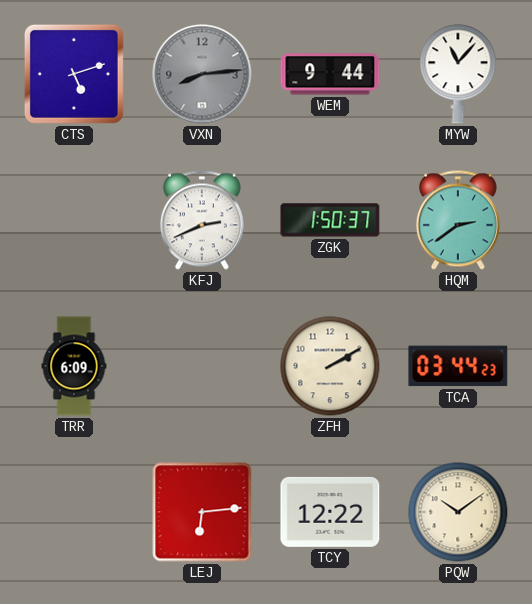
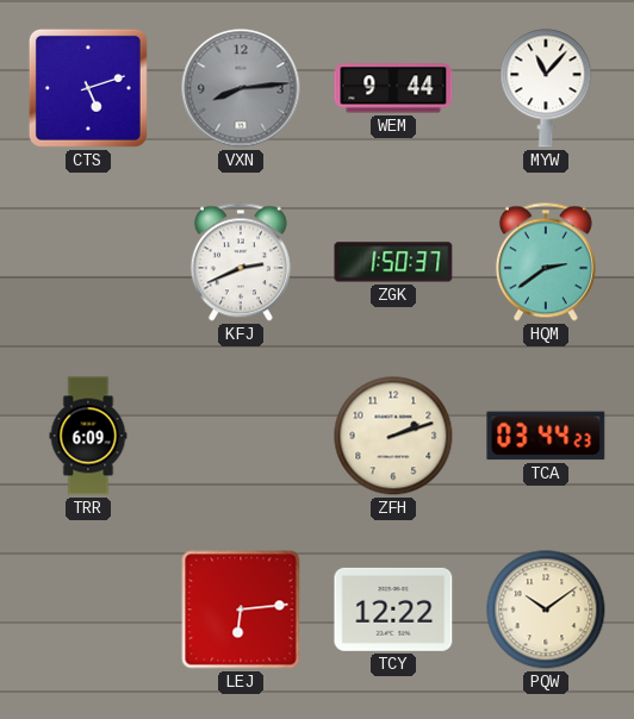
ZFH: 2:10 -> 2:12 (393, 436)
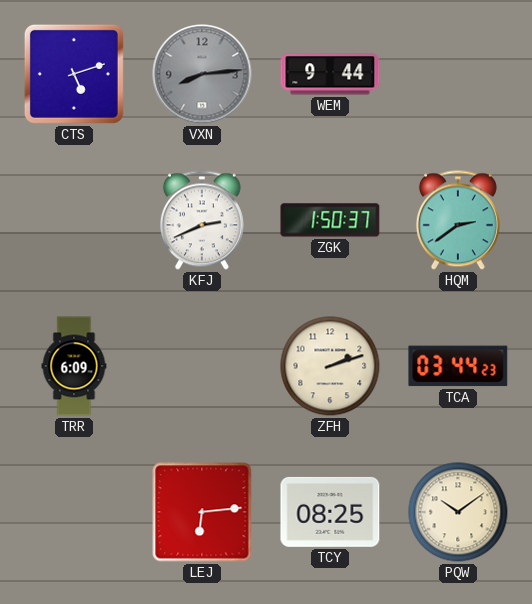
MYW: 11:07 -> none (546, 88)
TCY: 12:22 -> 08:25 (330, 512)
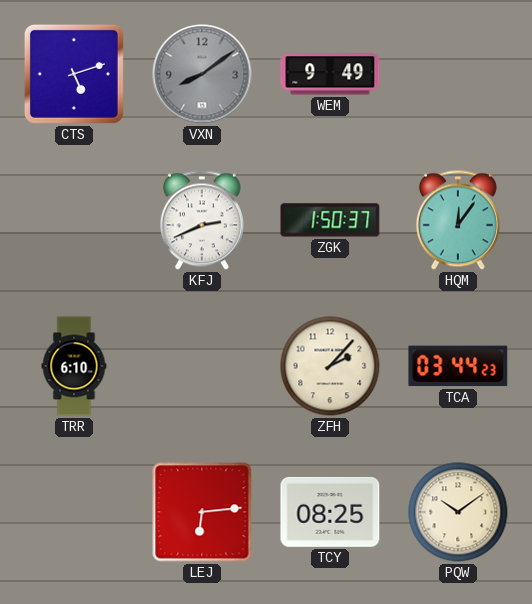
VXN: 8:14 -> 8:09 (202, 74)
WEM: 9:44 -> 9:49 (330, 74)
HQM: 2:39 -> 12:06 (458, 220)
TRR: 6:09 -> 6:10 (74, 366)
ZFH: 2:12 -> 2:07 (330, 366)
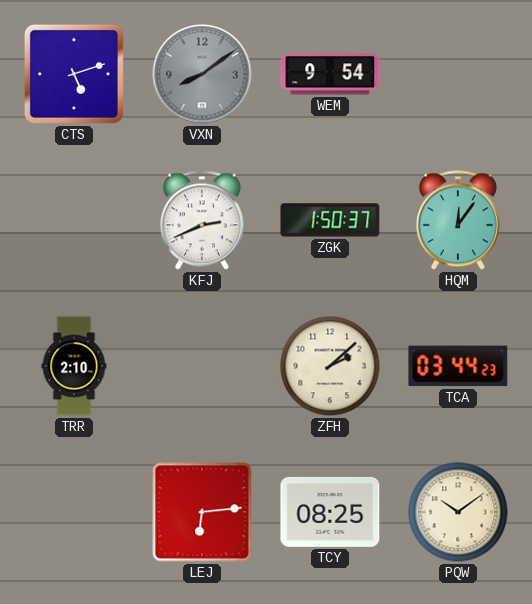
WEM: 9:49 -> 9:54 (330, 74)
TRR: 6:10 -> 2:10 (74, 366)
ZFH: 2:07 -> 2:08 (330, 366)
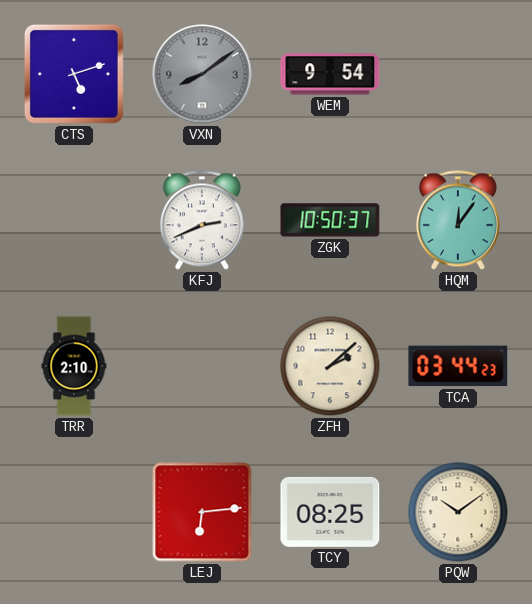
ZGK: 1:50 -> 10:50 (330, 220)
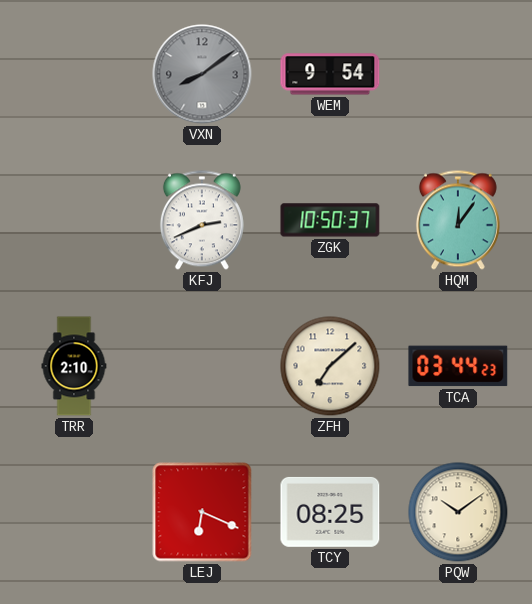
CTS: 5:12 -> none (74, 74)
ZFH: 2:08 -> 7:08 (330, 366)
LEJ: 6:14 -> 6:19 (202, 512)
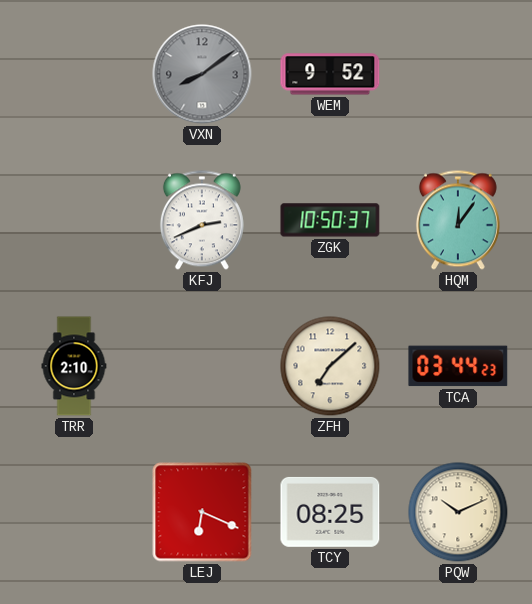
WEM: 9:54 -> 9:52 (330, 74)
PQW: 10:09 -> 10:11 (458, 512)
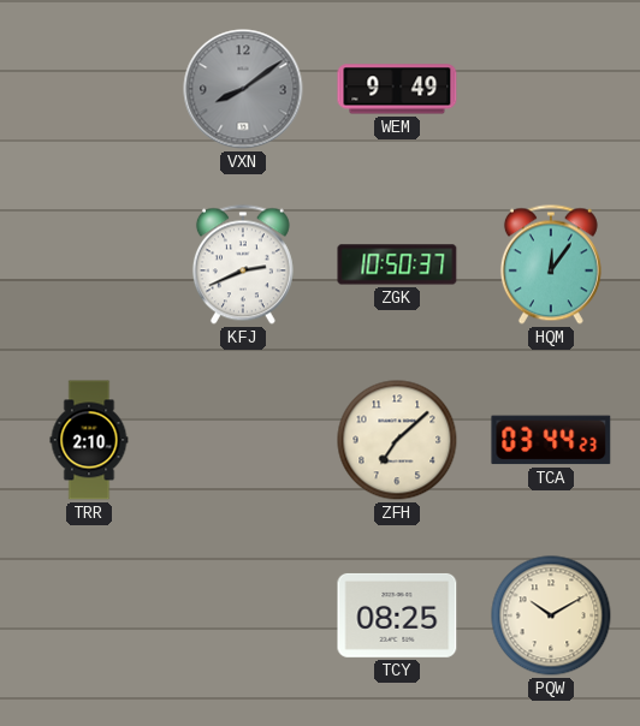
WEM: 9:52 -> 9:49 (397, 89)
LEJ: 6:19 -> none (202, 512)
PQW: 10:11 -> 10:10 (551, 615)
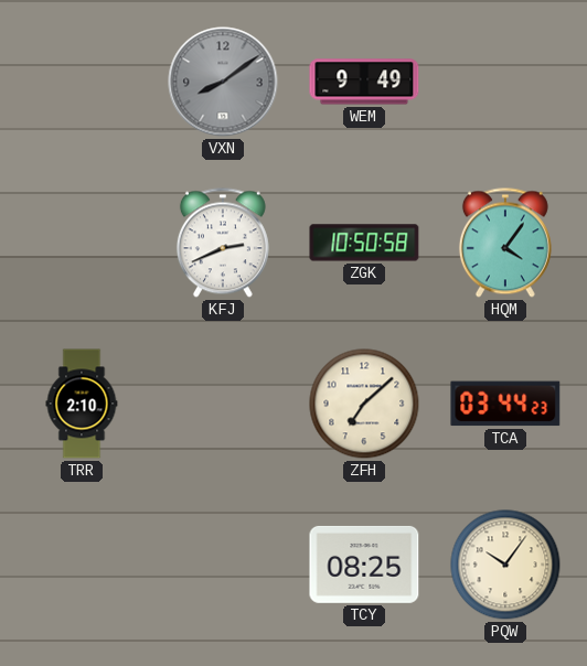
ZGK: 10:50:37 -> 10:50:58 (364, 243)
HQM: 12:06 -> 4:06 (505, 243)
PQW: 10:10 -> 10:06 (505, 565)
